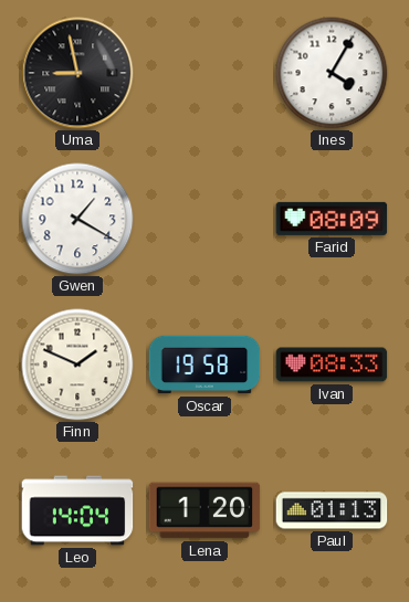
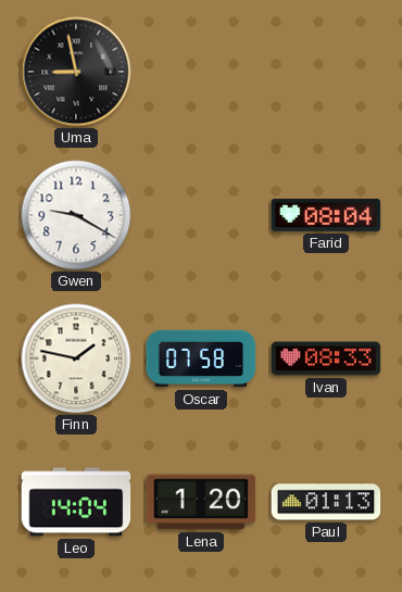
Ines: 4:05 -> none (332, 73)
Gwen: 1:20 -> 9:20 (76, 215)
Farid: 08:09 -> 08:04 (326, 215)
Finn: 1:49 -> 1:47 (76, 358)
Oscar: 19:58 -> 07:58 (201, 358)
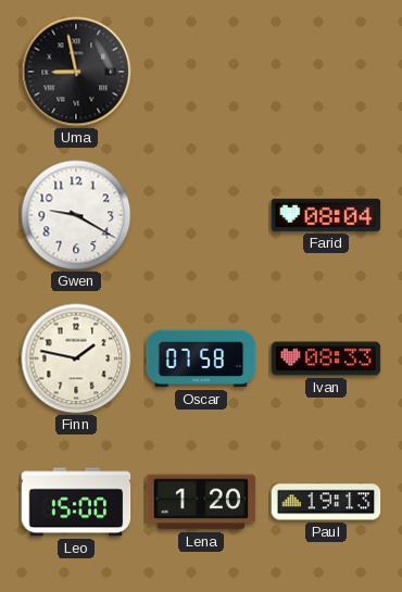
Leo: 14:04 -> 15:00 (76, 502)
Paul: 01:13 -> 19:13 (326, 502)
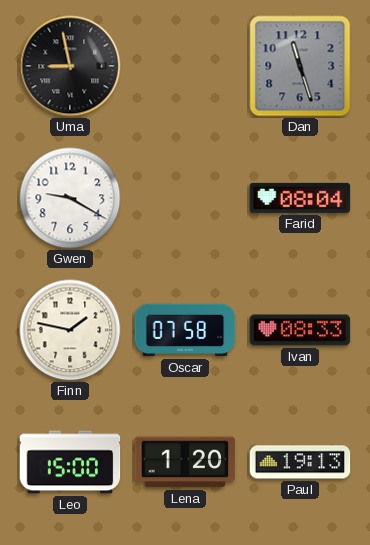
Dan: none -> 11:27 (300, 66)
